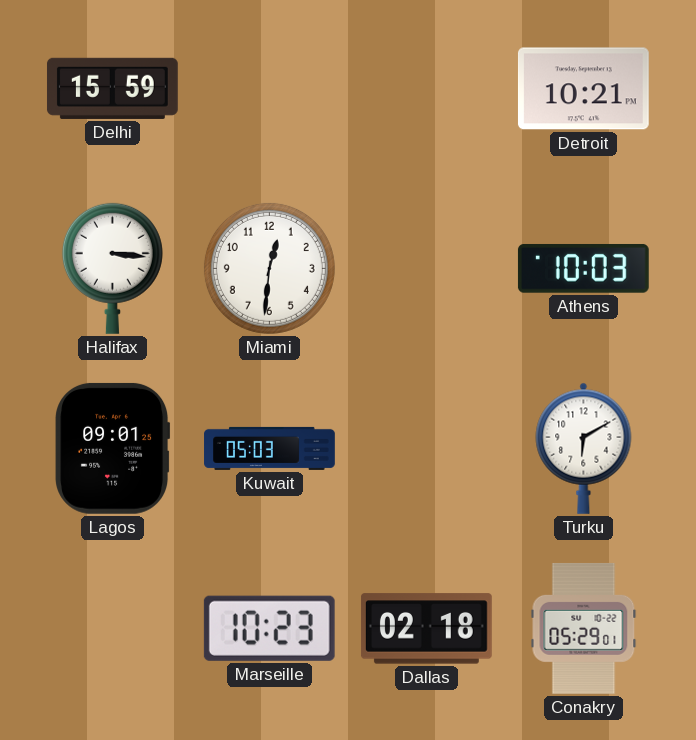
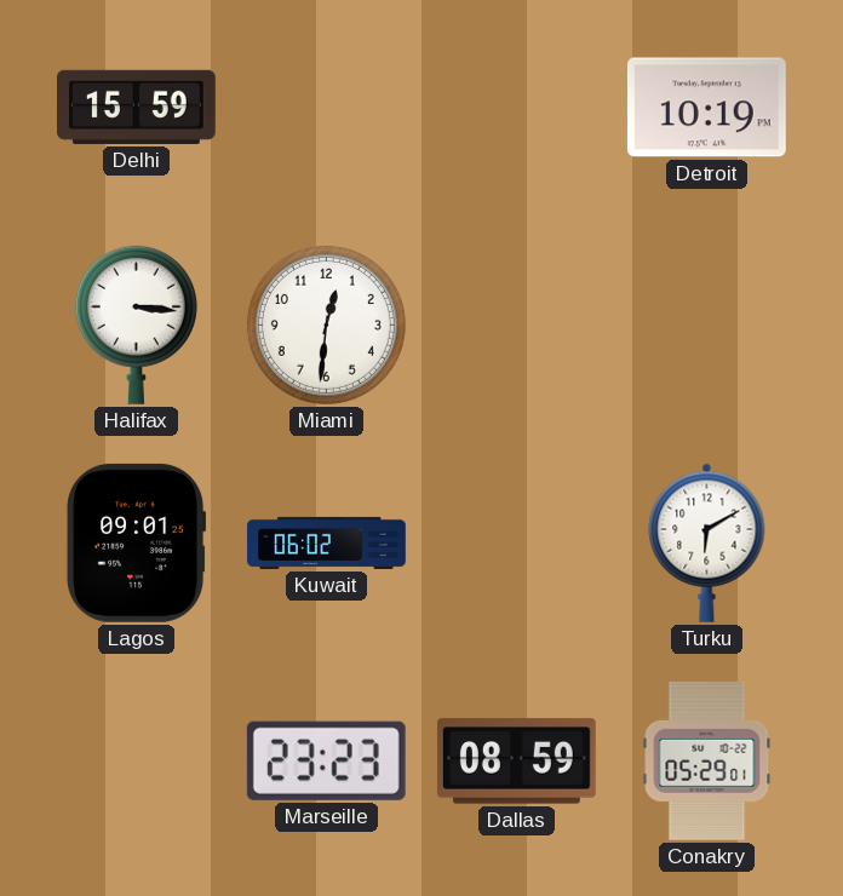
Detroit: 10:21 -> 10:19 (706, 108)
Athens: 10:03 -> none (583, 269)
Kuwait: 05:03 -> 06:02 (327, 542)
Marseille: 10:23 -> 23:23 (326, 760)
Dallas: 02:18 -> 08:59 (516, 762)
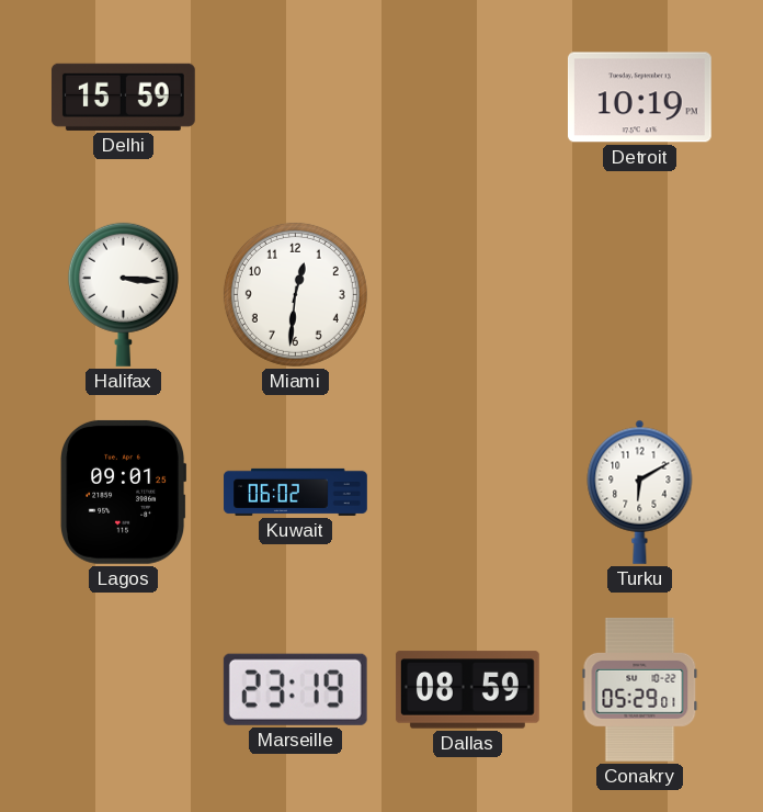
Marseille: 23:23 -> 23:19 (295, 689)
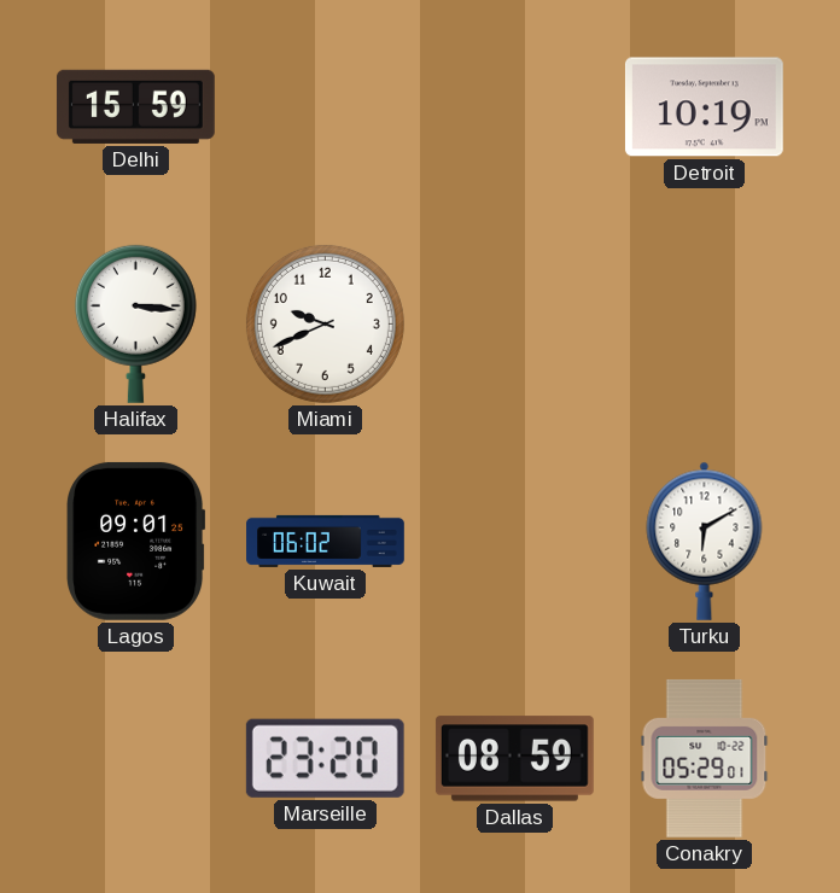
Miami: 12:31 -> 9:41 (325, 323)
Marseille: 23:19 -> 23:20 (325, 758)
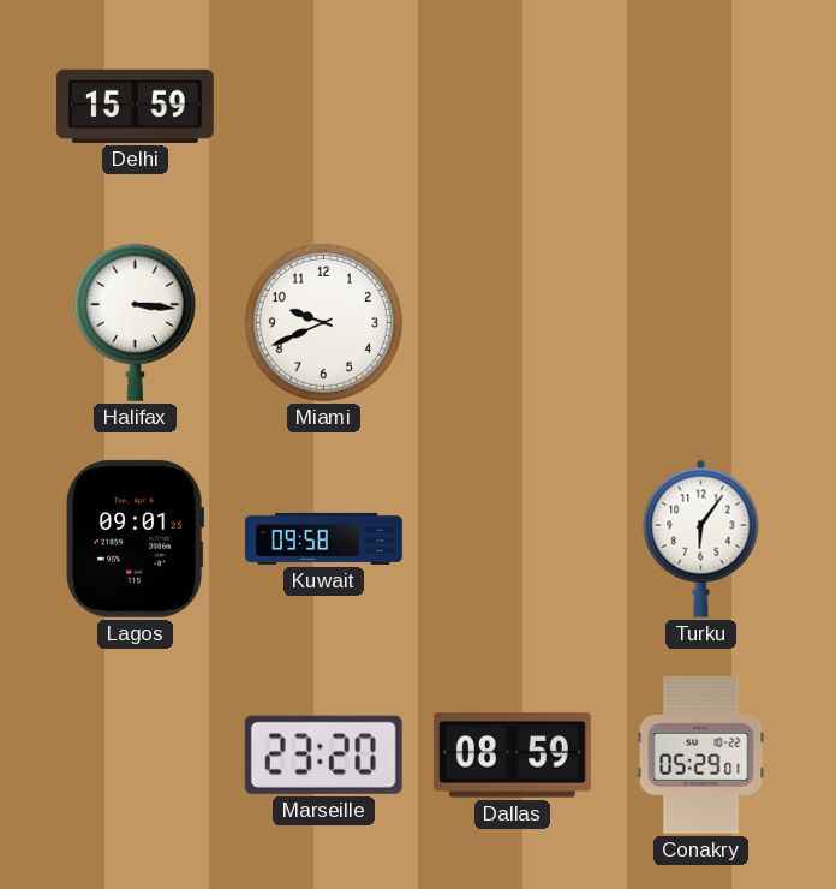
Detroit: 10:19 -> none (704, 107)
Kuwait: 06:02 -> 09:58 (324, 538)
Turku: 6:10 -> 6:06 (701, 538)
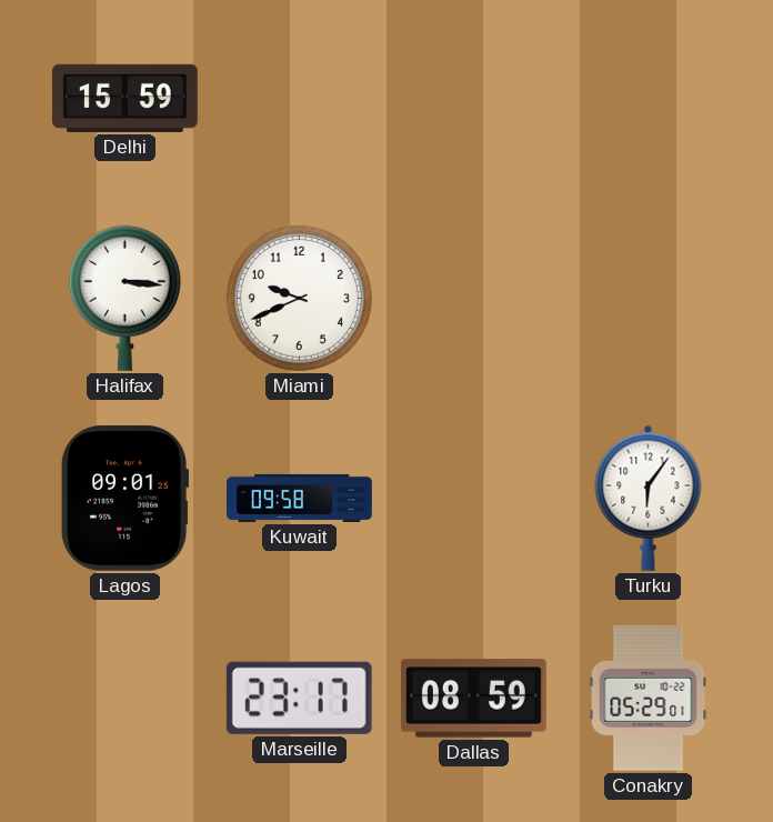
Marseille: 23:20 -> 23:17 (299, 698)
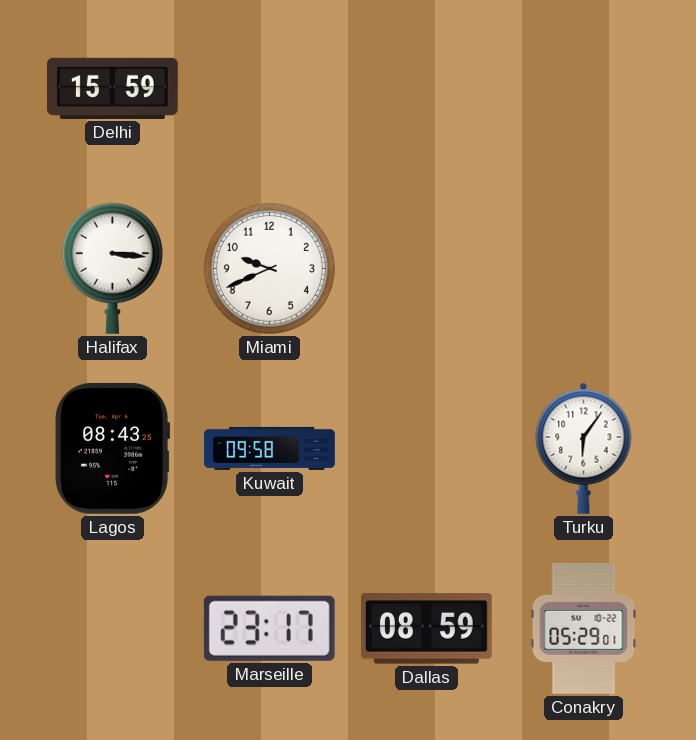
Lagos: 09:01 -> 08:43 (113, 448)
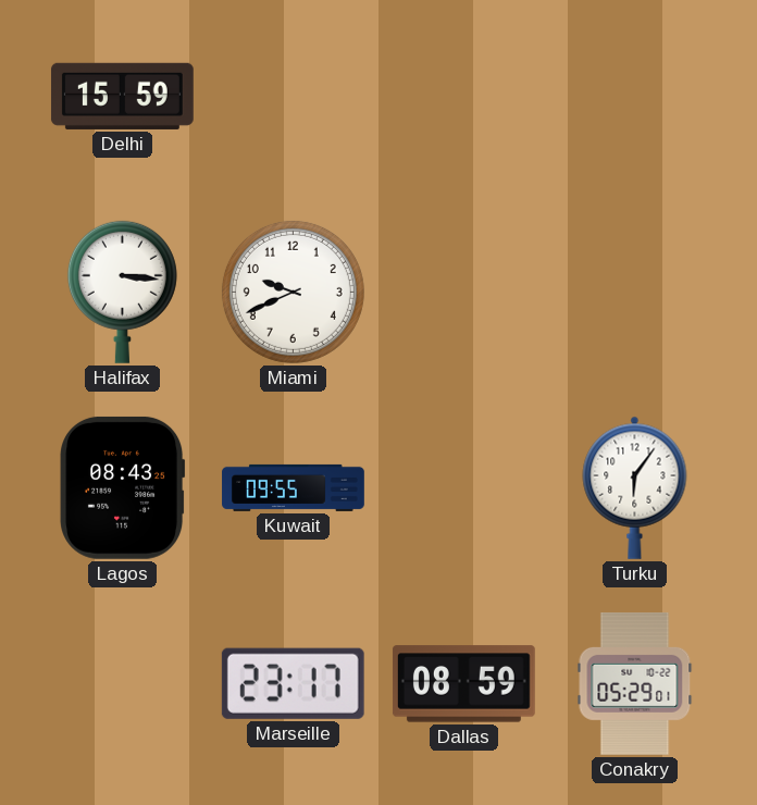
Kuwait: 09:58 -> 09:55 (294, 487)
